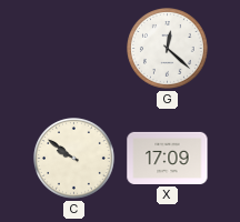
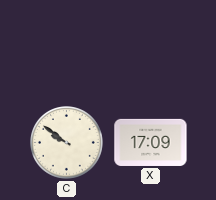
G: 12:22 -> none (168, 49)
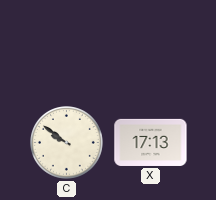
X: 17:09 -> 17:13 (151, 142)
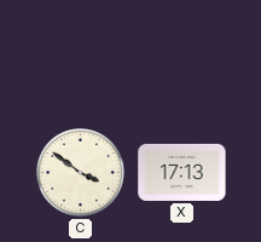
C: 9:51 -> 3:51 (81, 173)
